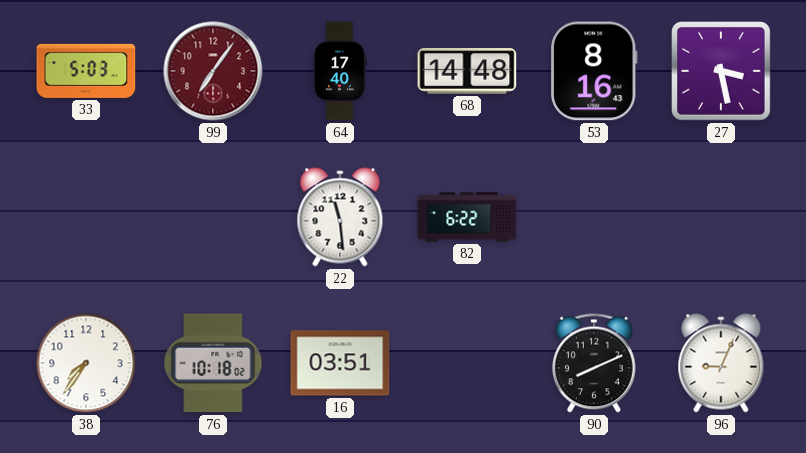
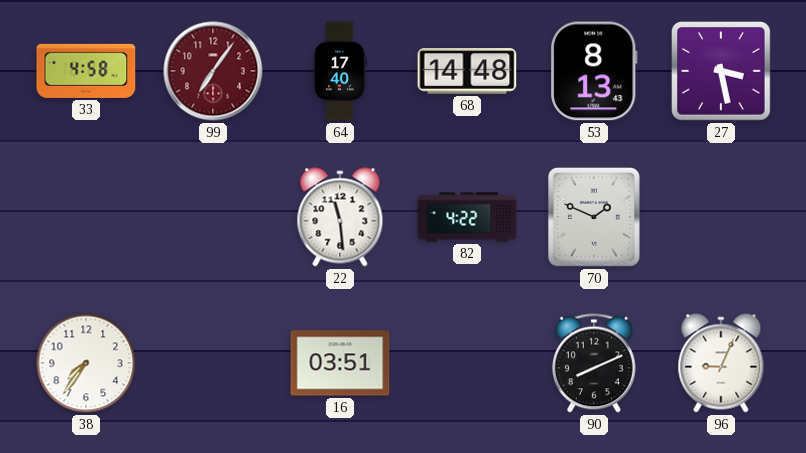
33: 5:03 -> 4:58 (86, 71)
53: 8:16 -> 8:13 (595, 71)
82: 6:22 -> 4:22 (467, 217)
70: none -> 1:49 (594, 217)
76: 10:18 -> none (213, 363)
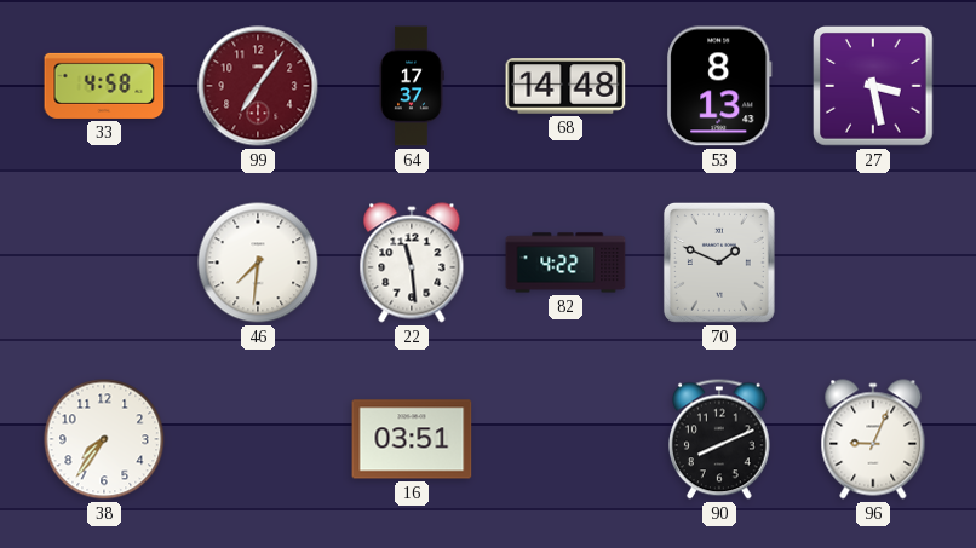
64: 17:40 -> 17:37 (412, 86)
46: none -> 7:31 (258, 263)
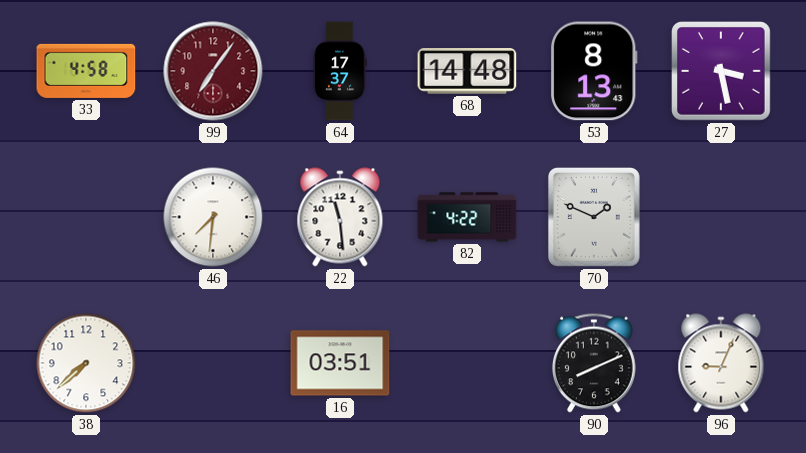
38: 7:36 -> 7:38 (86, 363)
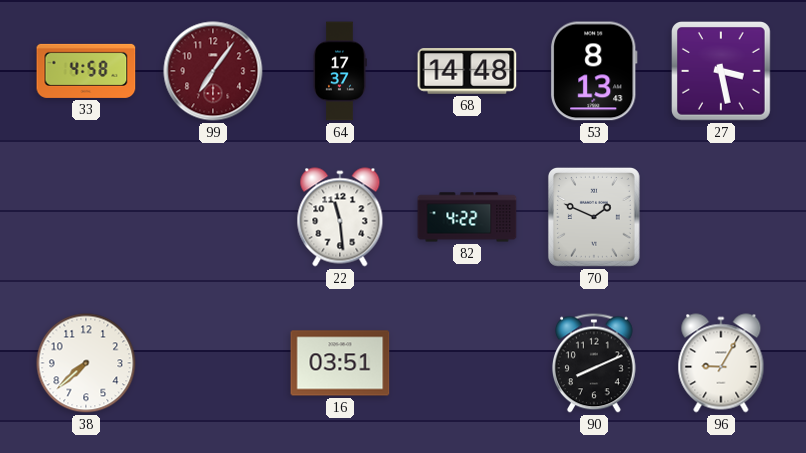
46: 7:31 -> none (213, 217)
96: 9:04 -> 9:05 (721, 363)
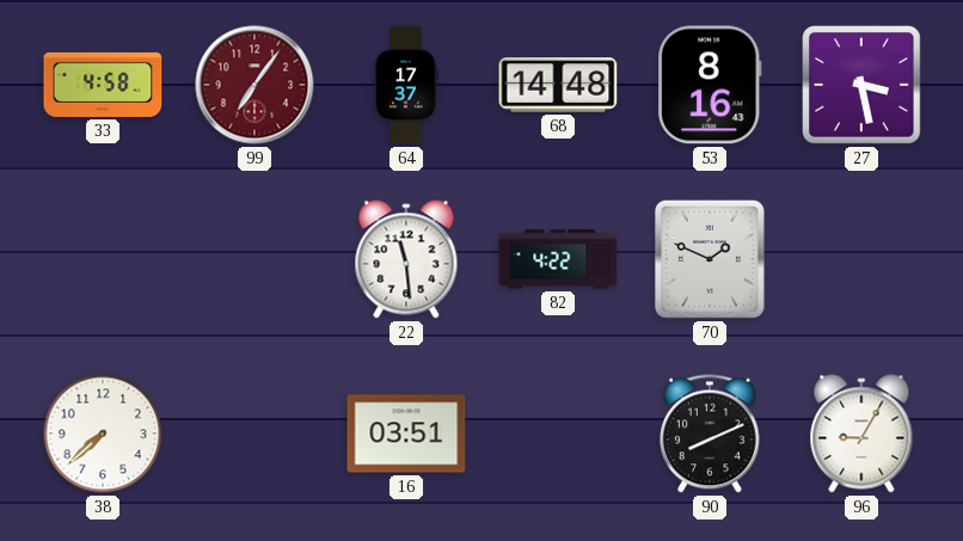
53: 8:13 -> 8:16 (711, 85)
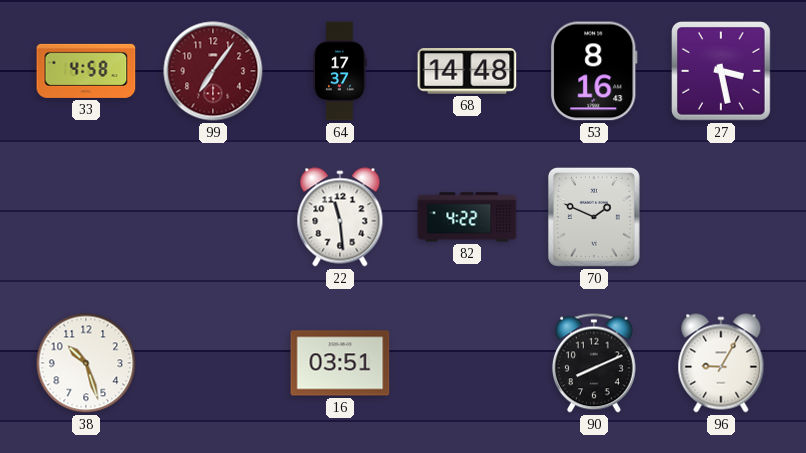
38: 7:38 -> 10:27 (86, 363)
